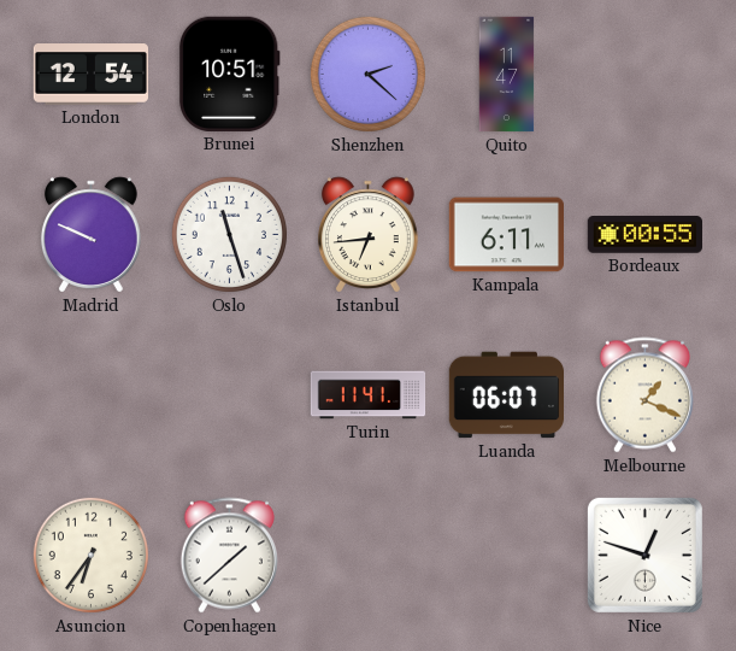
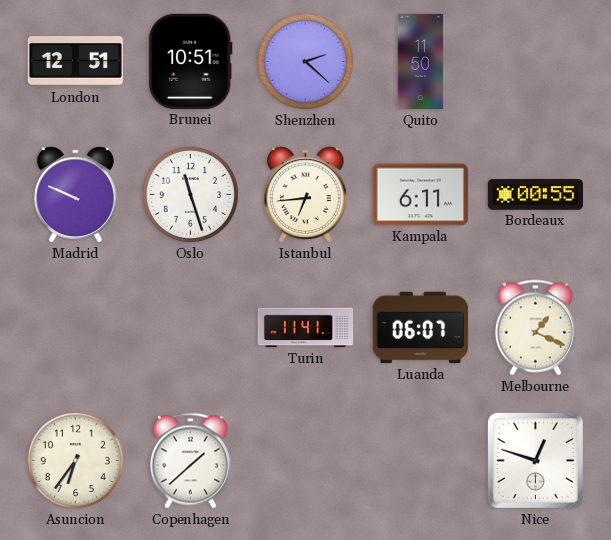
London: 12:54 -> 12:51 (76, 62)
Quito: 11:47 -> 11:50 (421, 62)
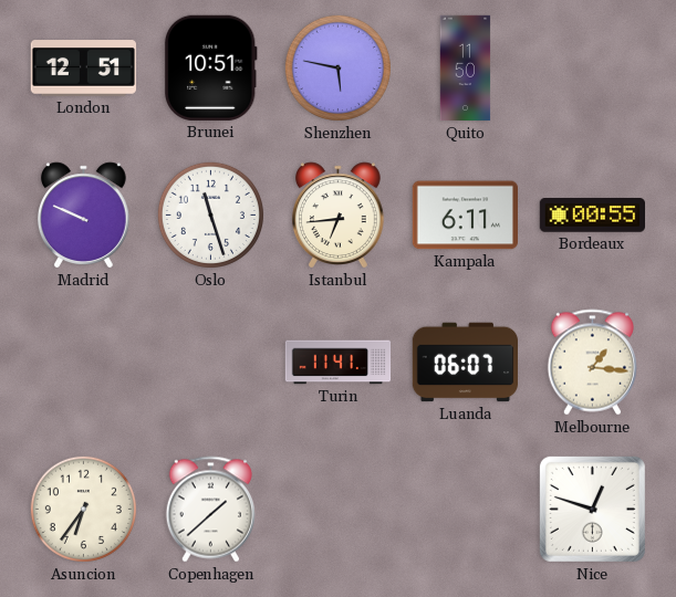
Shenzhen: 2:22 -> 5:47 (337, 67)
Melbourne: 1:19 -> 1:16 (592, 363)
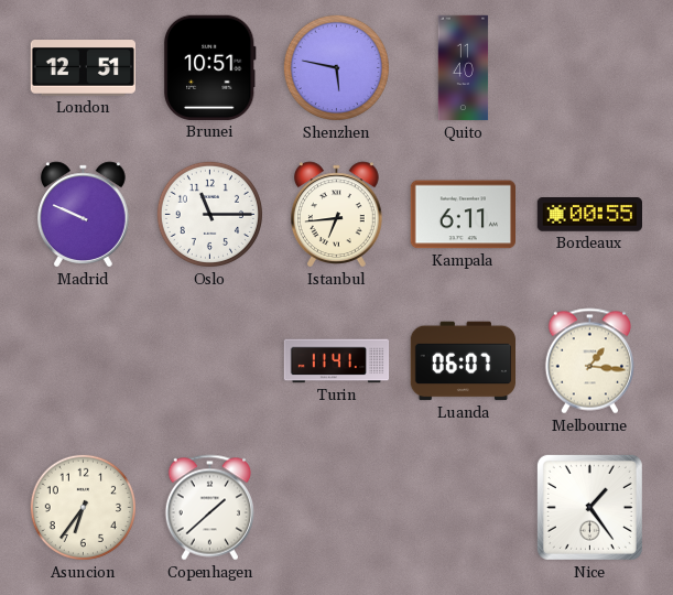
Quito: 11:50 -> 11:40 (464, 68)
Oslo: 11:27 -> 11:15 (209, 214)
Nice: 12:48 -> 1:24 (589, 507)
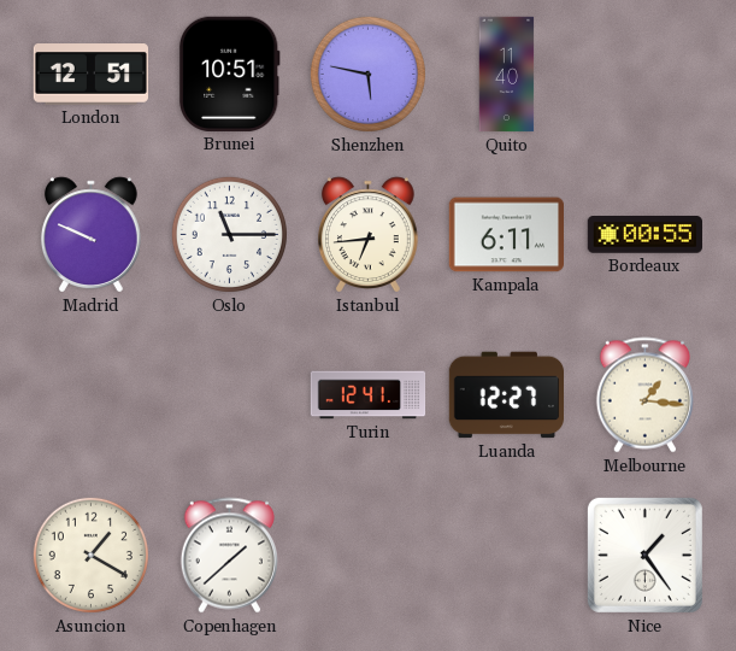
Turin: 11:41 -> 12:41 (369, 395)
Luanda: 06:07 -> 12:27 (507, 395)
Asuncion: 6:36 -> 1:20 (90, 555)
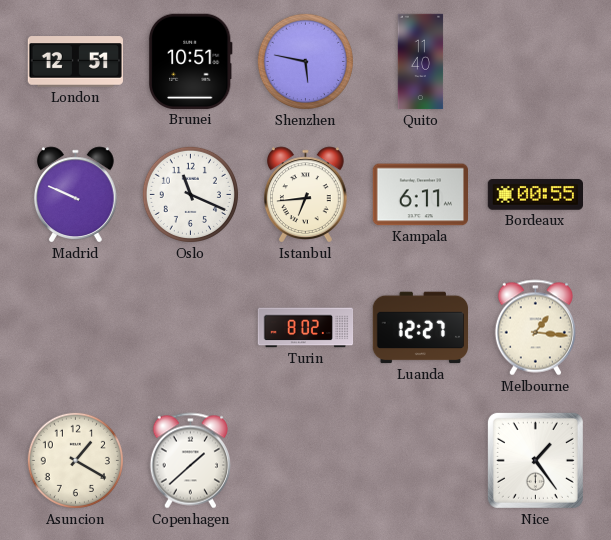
Oslo: 11:15 -> 11:19 (190, 194)
Turin: 12:41 -> 8:02 (306, 328)
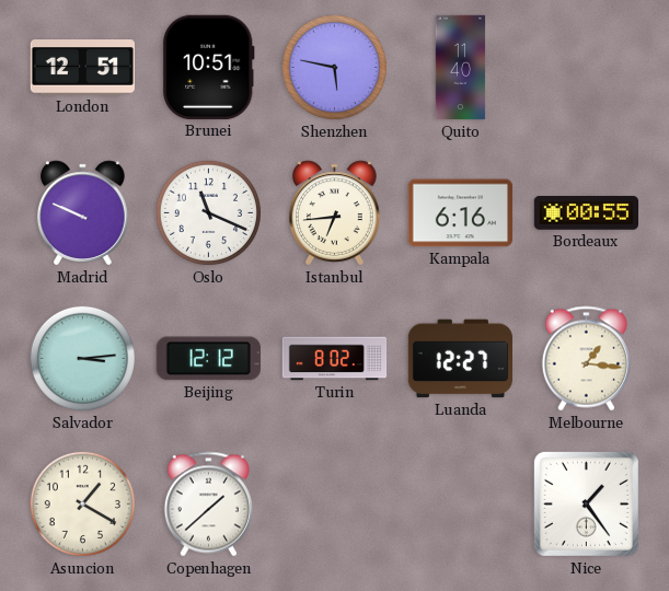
Kampala: 6:11 -> 6:16 (460, 213)
Salvador: none -> 3:14 (82, 358)
Beijing: none -> 12:12 (208, 359)
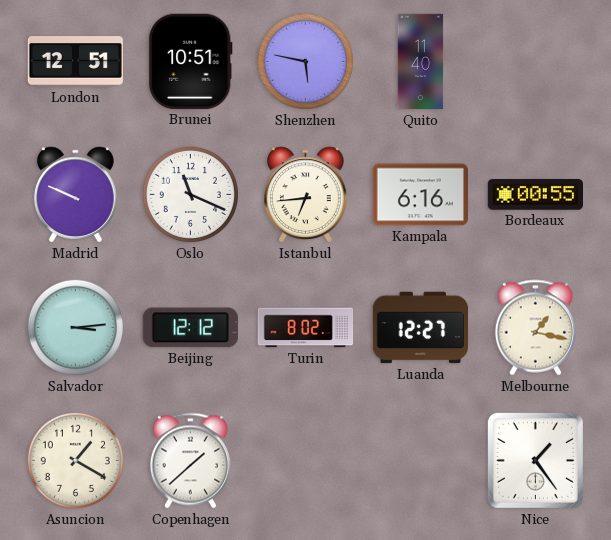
Melbourne: 1:16 -> 1:17 (535, 328)
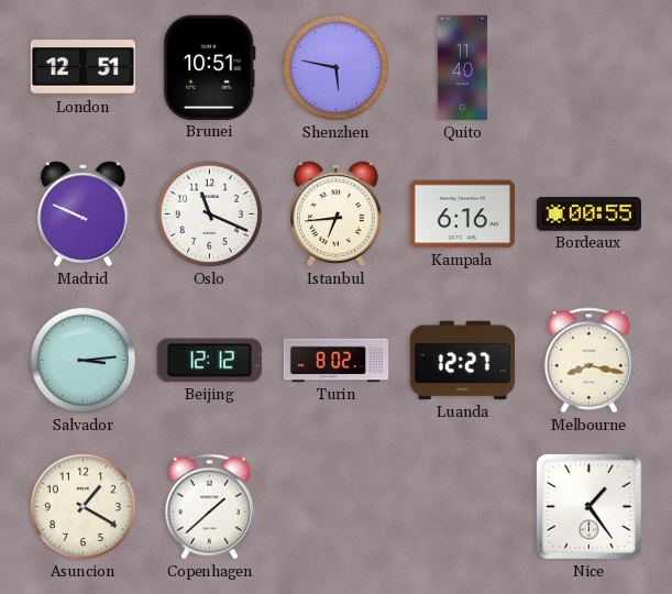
Melbourne: 1:17 -> 8:17 (588, 361)
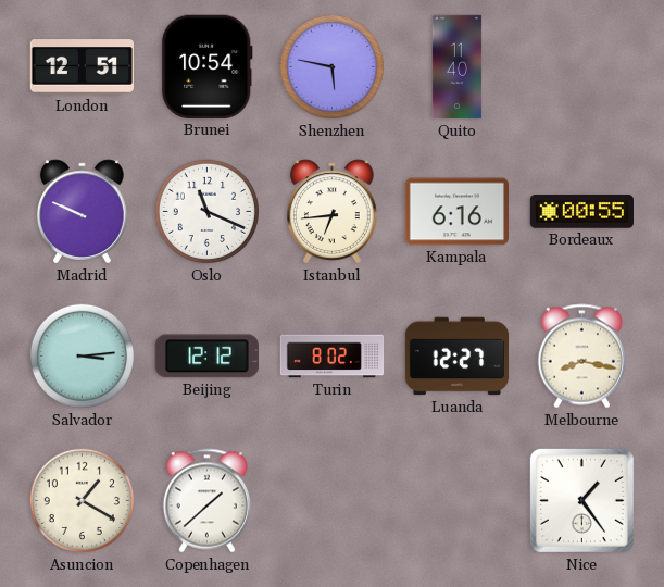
Brunei: 10:51 -> 10:54 (206, 66)
